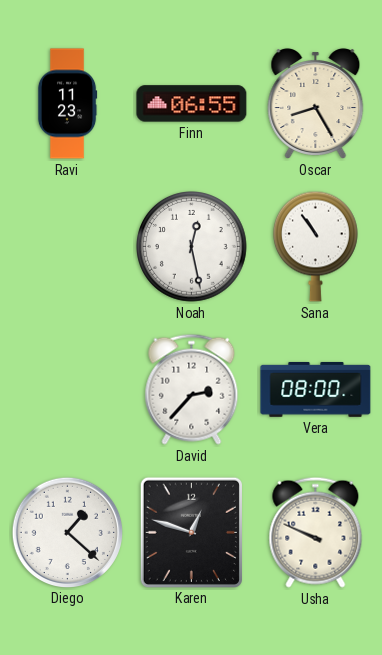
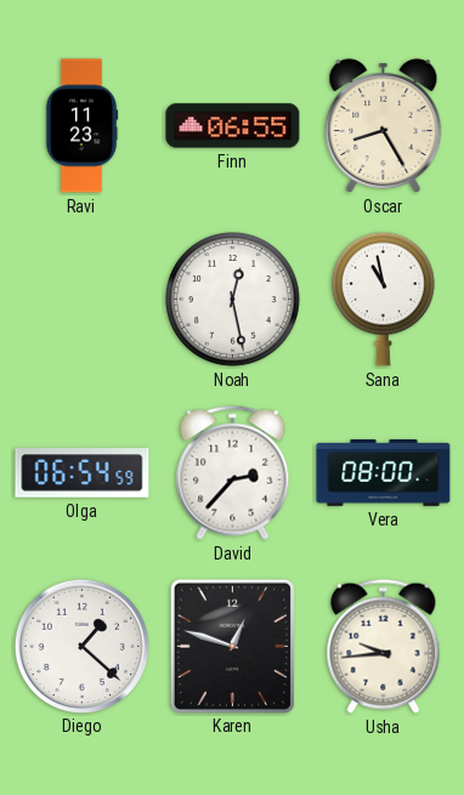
Sana: 10:54 -> 10:58 (383, 299)
Olga: none -> 06:54 (83, 473)
Usha: 9:49 -> 9:44 (384, 646)
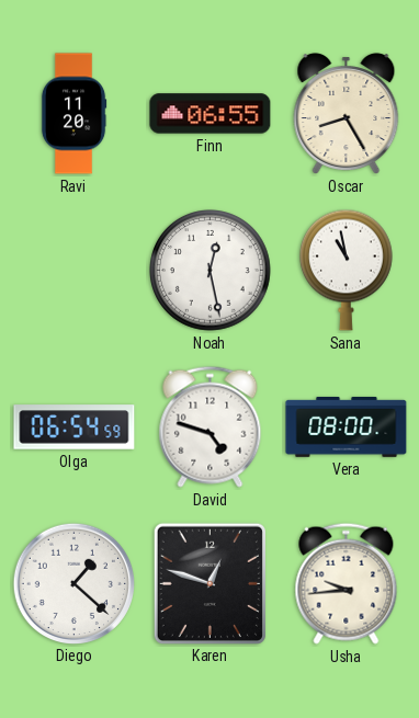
Ravi: 11:23 -> 11:20 (73, 114)
David: 2:37 -> 4:48 (211, 426)
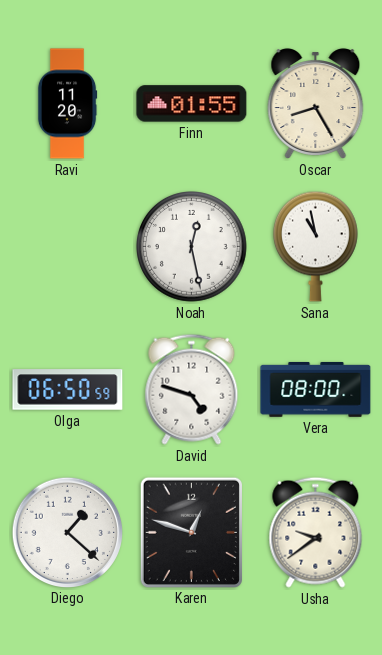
Finn: 06:55 -> 01:55 (192, 104)
Olga: 06:54 -> 06:50 (68, 390)
Usha: 9:44 -> 9:39 (316, 532)
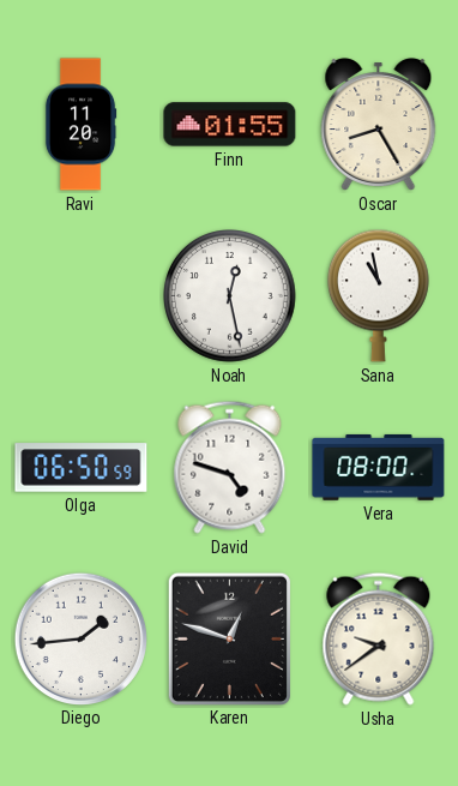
Diego: 1:22 -> 1:44 (80, 638)
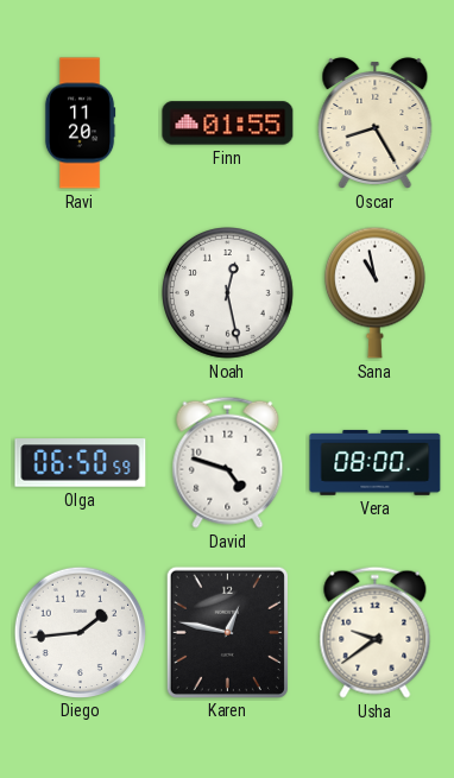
Karen: 12:48 -> 12:47 (227, 632)
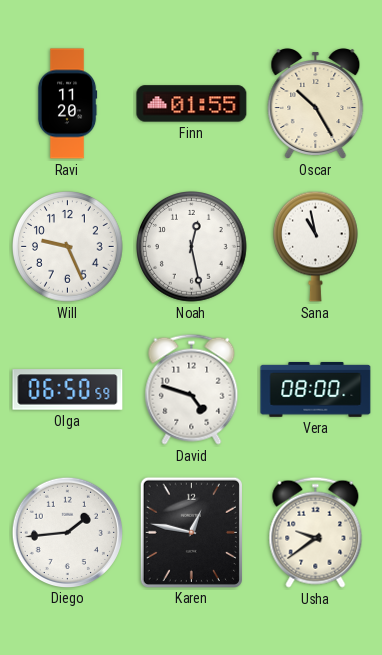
Oscar: 8:25 -> 10:25 (316, 104)
Will: none -> 9:26 (68, 247)
